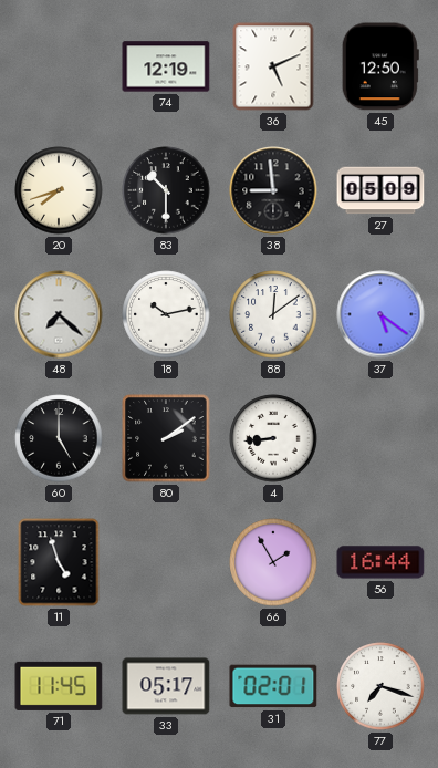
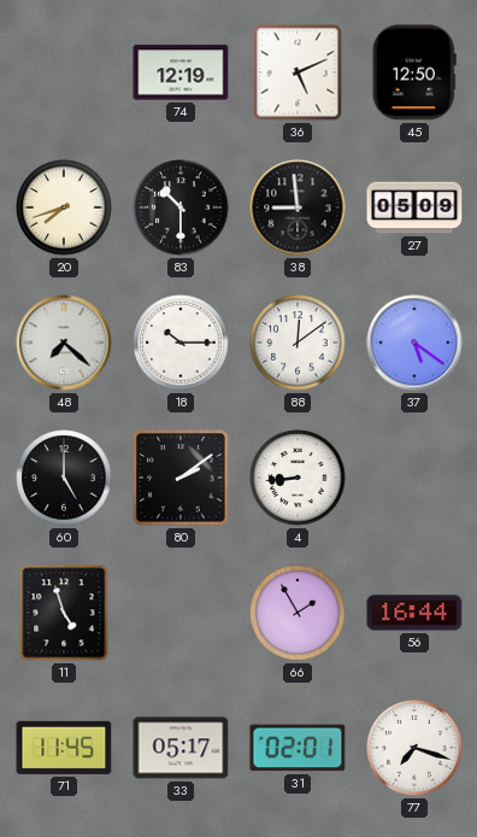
18: 10:13 -> 10:15 (181, 343)
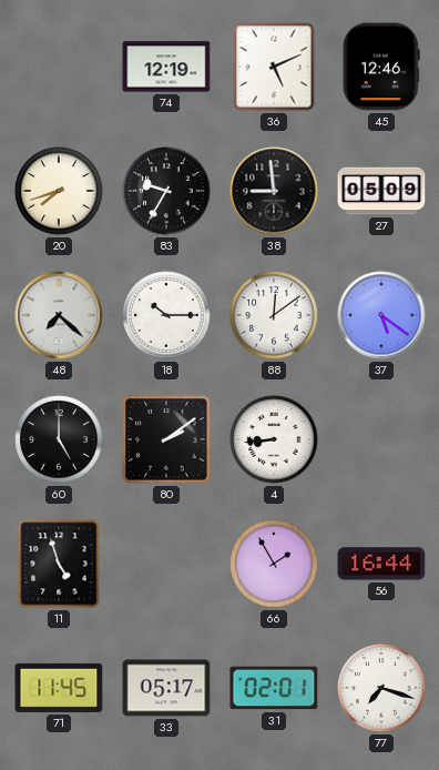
45: 12:50 -> 12:46 (381, 67)
83: 10:30 -> 9:35 (166, 191)
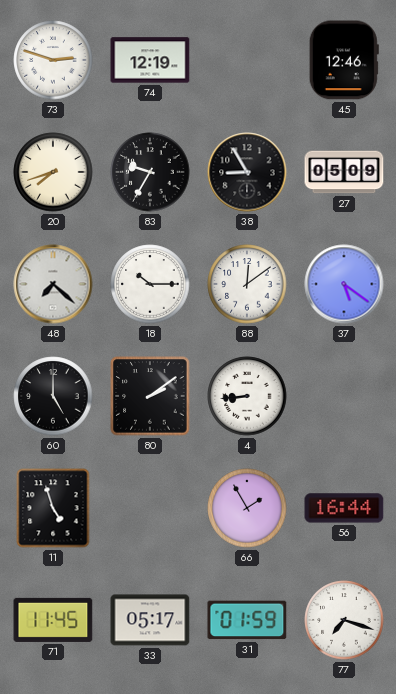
73: none -> 2:48 (53, 60)
36: 5:11 -> none (274, 67)
38: 8:59 -> 8:55 (247, 172)
31: 02:01 -> 01:59 (247, 620)
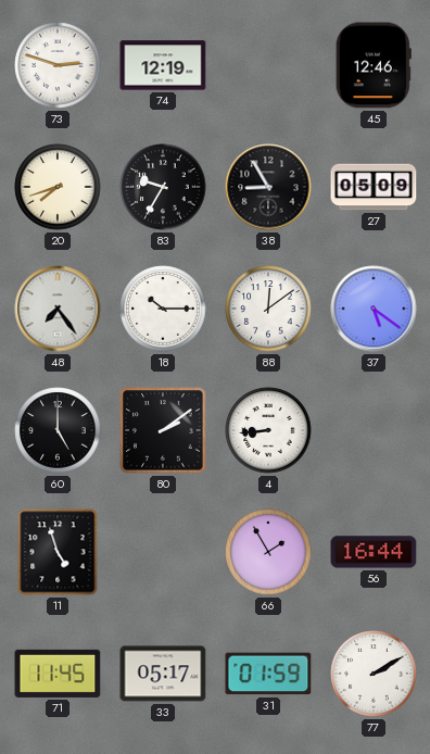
48: 7:22 -> 7:24 (58, 309)
77: 7:18 -> 2:10 (374, 674)
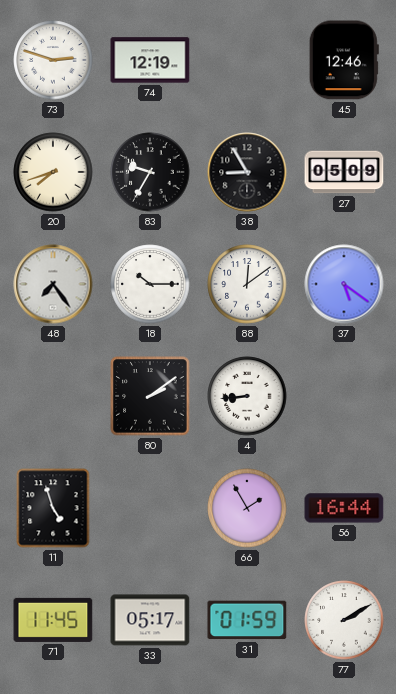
60: 5:00 -> none (58, 430)
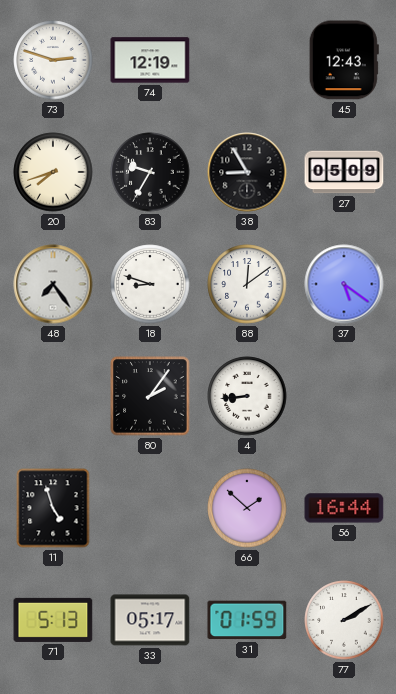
45: 12:46 -> 12:43 (344, 60)
18: 10:15 -> 8:48 (150, 284)
80: 2:09 -> 2:06 (150, 396)
66: 1:55 -> 1:52 (247, 508)
71: 11:45 -> 5:13 (53, 620)
